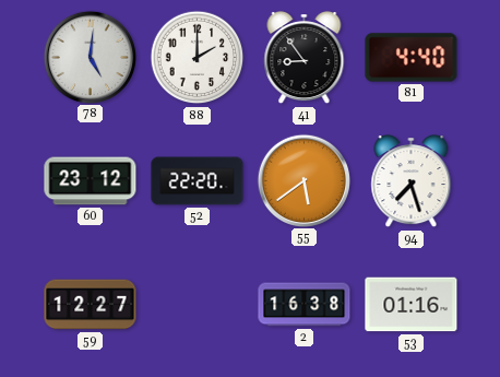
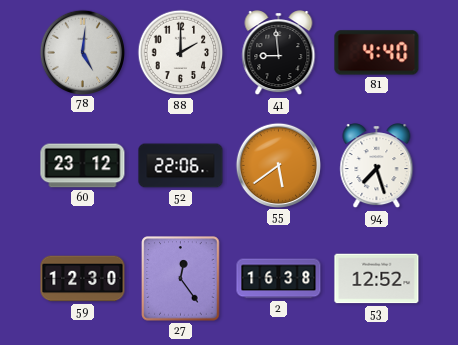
41: 8:54 -> 8:59 (279, 53)
52: 22:20 -> 22:06 (181, 166)
59: 12:27 -> 12:30 (83, 279)
27: none -> 12:24 (181, 279)
53: 01:16 -> 12:52 (377, 279)
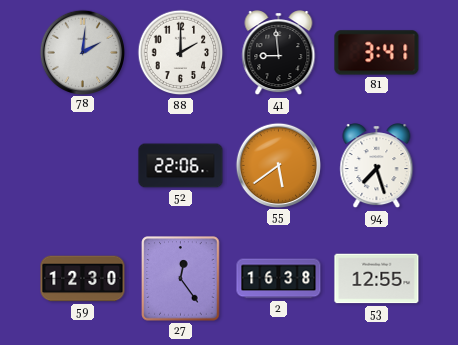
78: 5:01 -> 2:01 (82, 52)
81: 4:40 -> 3:41 (377, 53)
60: 23:12 -> none (83, 166)
53: 12:52 -> 12:55 (377, 279)
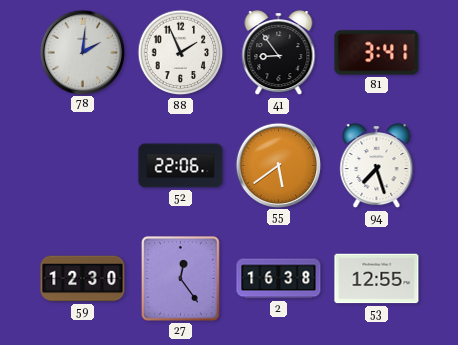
88: 2:00 -> 1:56 (181, 53)
41: 8:59 -> 8:54 (279, 53)
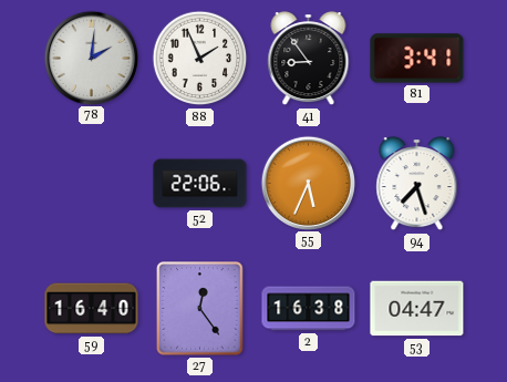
55: 5:39 -> 5:34 (308, 183)
59: 12:30 -> 16:40 (92, 309)
53: 12:55 -> 04:47 (417, 309)
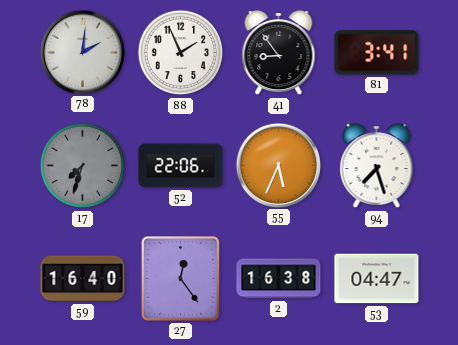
17: none -> 7:33 (83, 166)
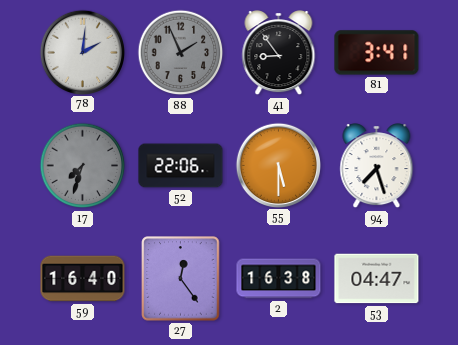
88 dial: white -> grey (181, 53)
55: 5:34 -> 5:30 (278, 165)
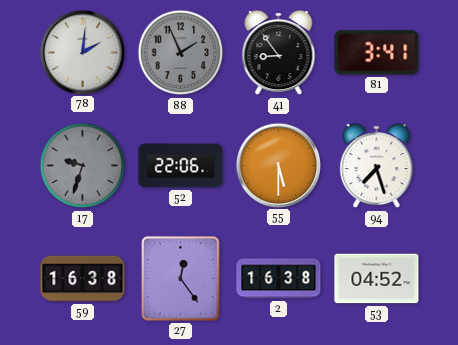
17: 7:33 -> 9:33 (83, 166)
59: 16:40 -> 16:38 (83, 279)
53: 04:47 -> 04:52 (377, 279)
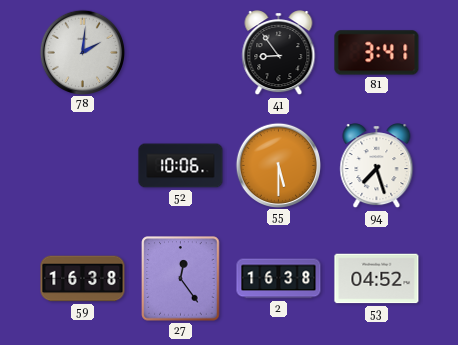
88: 1:56 -> none (181, 53)
17: 9:33 -> none (83, 166)
52: 22:06 -> 10:06 (181, 166)
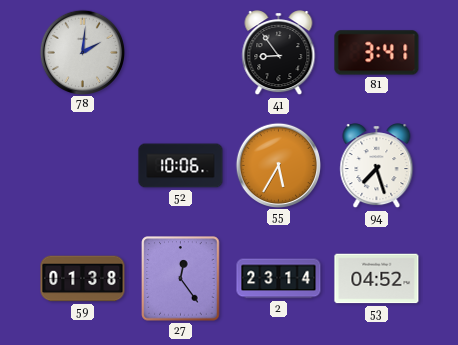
55: 5:30 -> 5:35 (278, 165)
59: 16:38 -> 01:38 (83, 279)
2: 16:38 -> 23:14 (279, 279)
